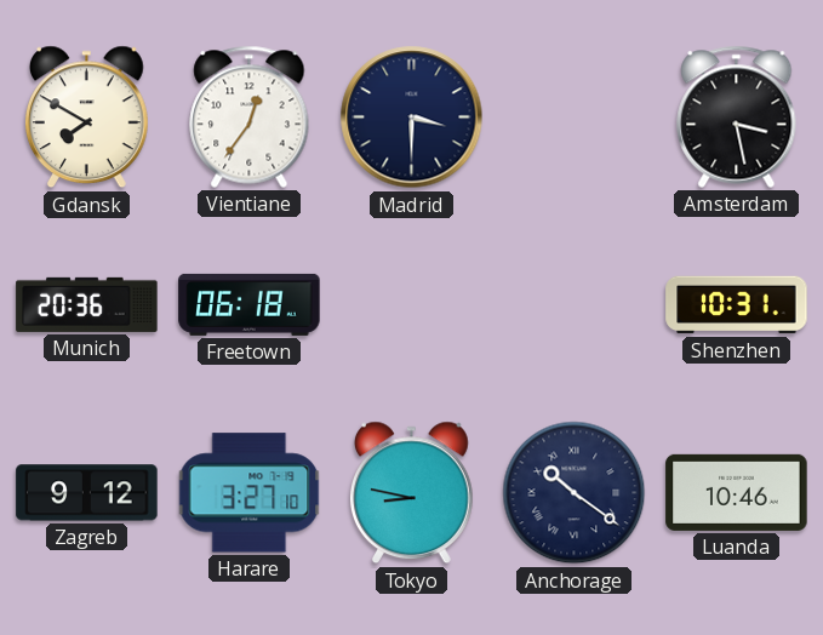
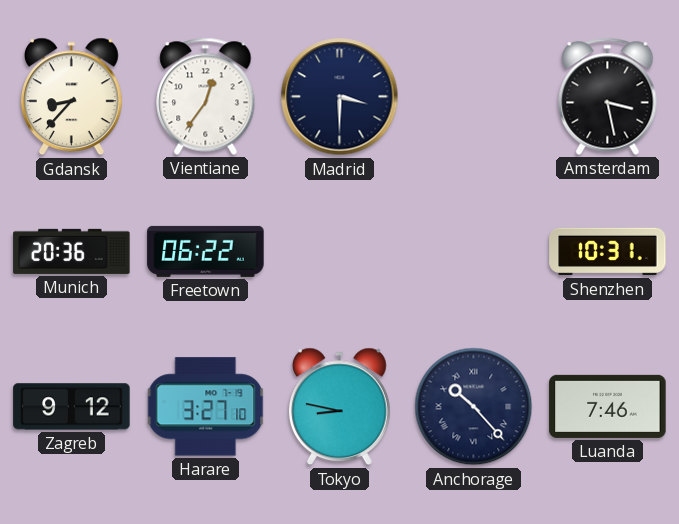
Gdansk: 7:50 -> 8:37 (72, 97)
Freetown: 06:18 -> 06:22 (206, 251)
Anchorage: 10:21 -> 10:23 (474, 407)
Luanda: 10:46 -> 7:46 (608, 406)
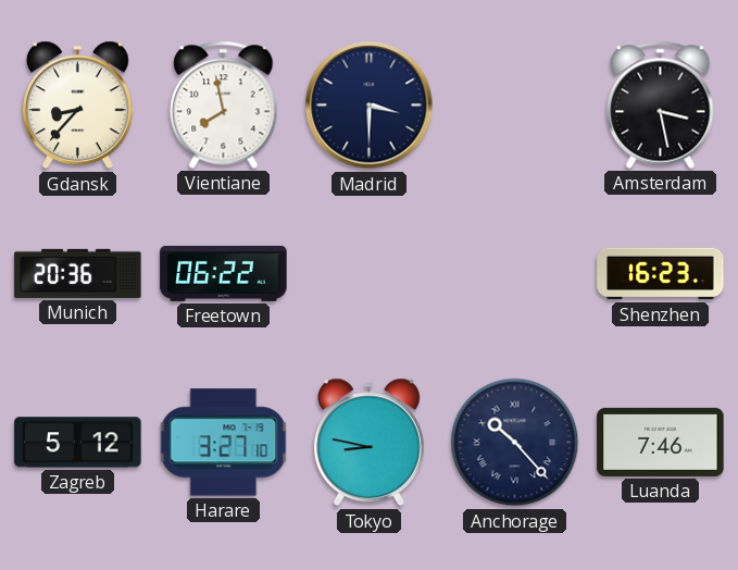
Vientiane: 12:36 -> 7:58 (224, 104)
Shenzhen: 10:31 -> 16:23 (661, 274)
Zagreb: 9:12 -> 5:12 (78, 443)
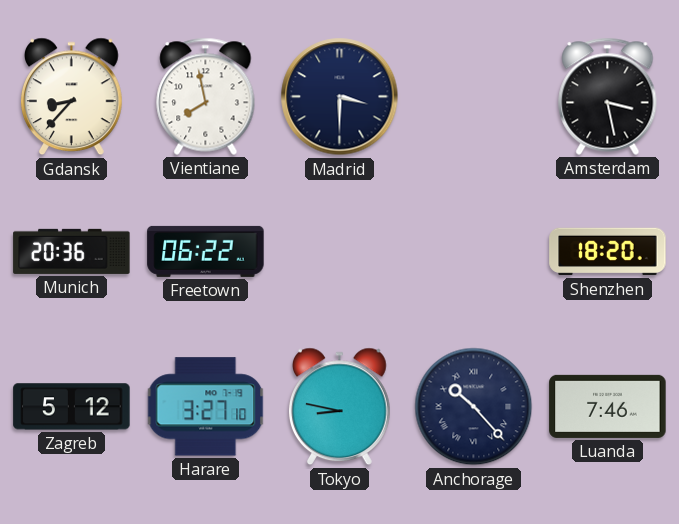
Shenzhen: 16:23 -> 18:20 (608, 252)
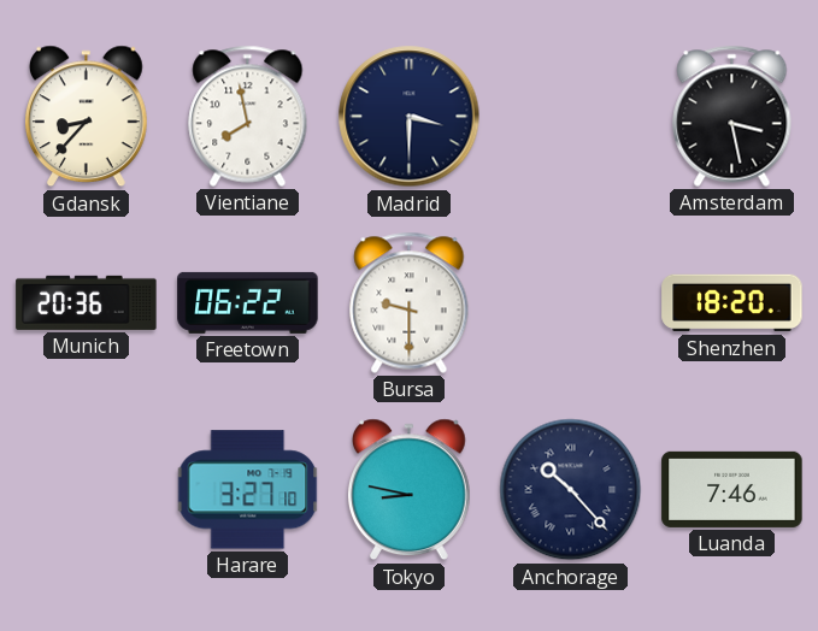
Bursa: none -> 9:30 (410, 302)
Zagreb: 5:12 -> none (72, 407)
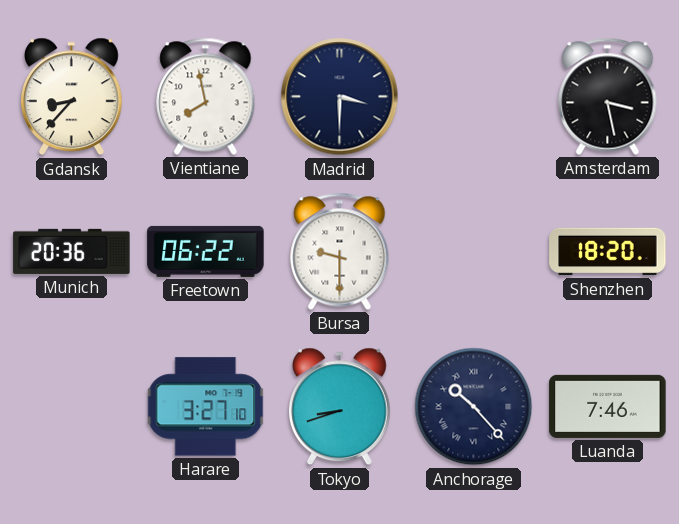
Tokyo: 8:47 -> 8:42 (340, 407)
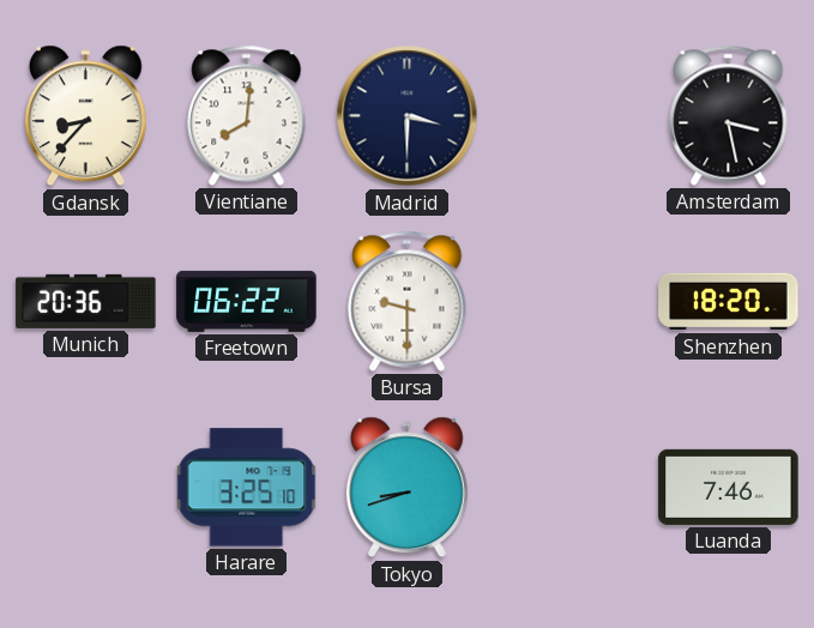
Vientiane: 7:58 -> 8:01 (247, 115)
Harare: 3:27 -> 3:25 (247, 488)
Anchorage: 10:23 -> none (474, 407)
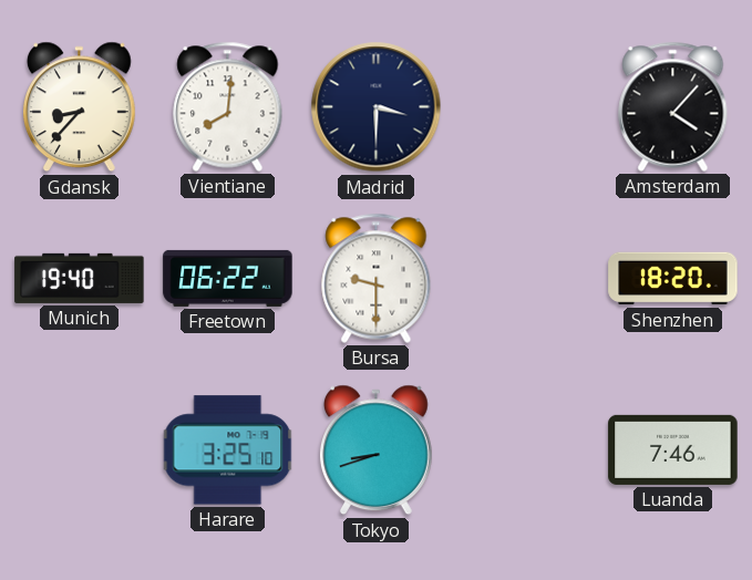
Amsterdam: 3:28 -> 4:07 (673, 106)
Munich: 20:36 -> 19:40 (80, 278)
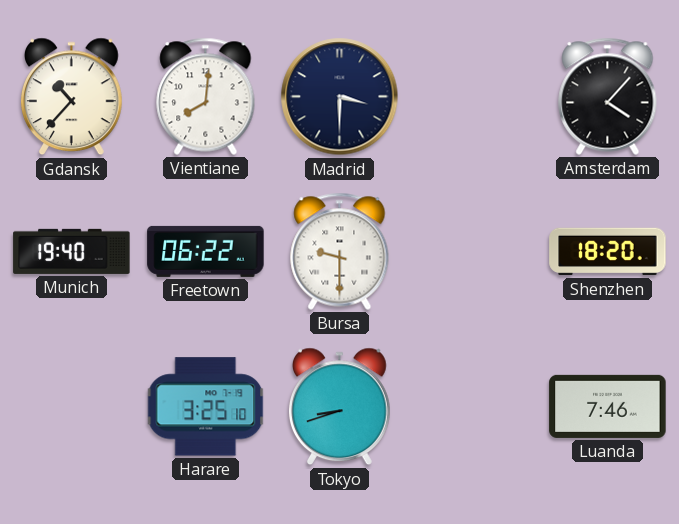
Gdansk: 8:37 -> 10:37 (72, 97)
